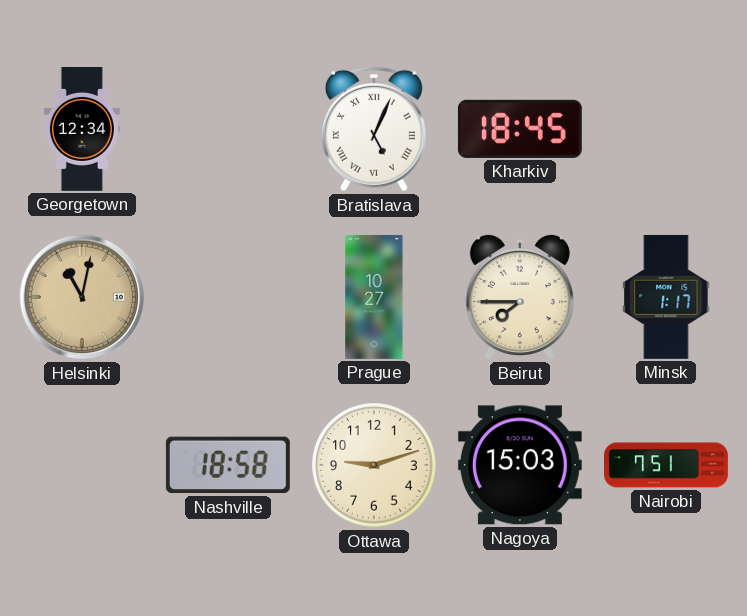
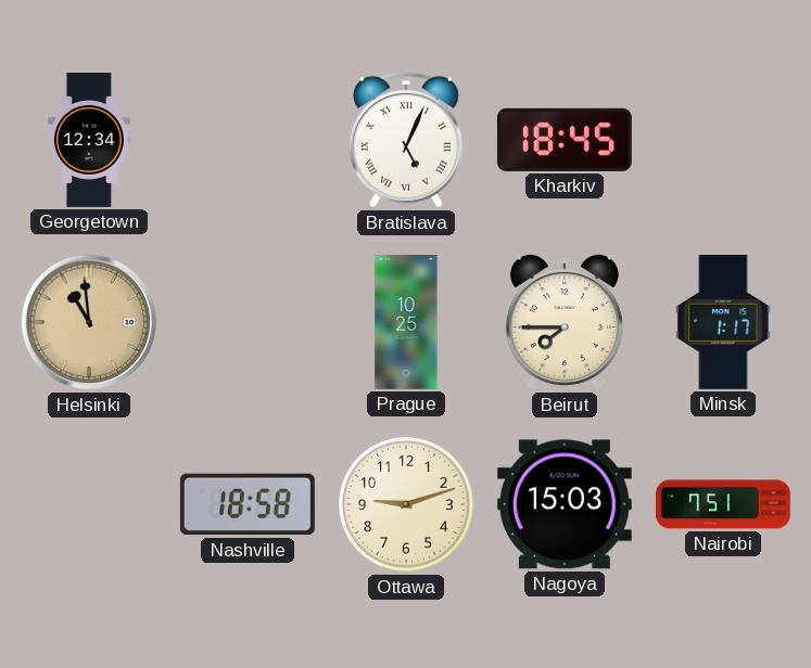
Helsinki: 11:02 -> 10:59 (89, 322)
Prague: 10:27 -> 10:25 (406, 322)
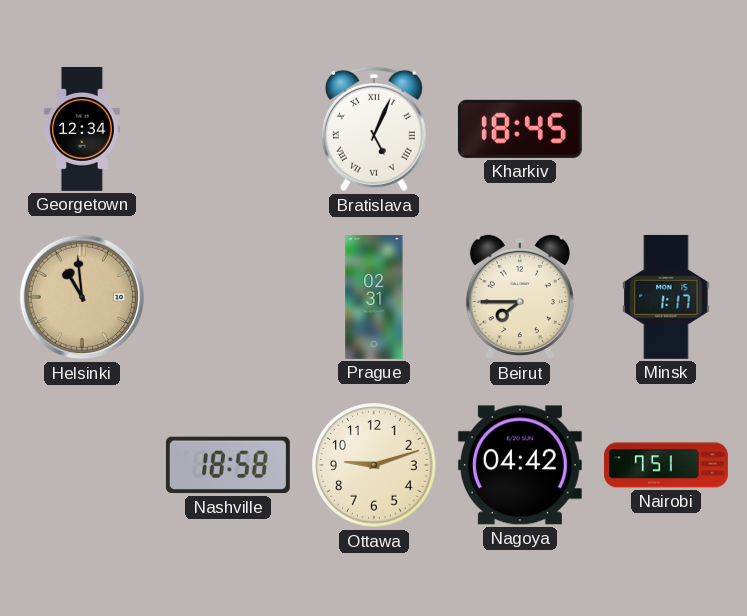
Prague: 10:25 -> 02:31 (374, 297)
Nagoya: 15:03 -> 04:42 (520, 465)
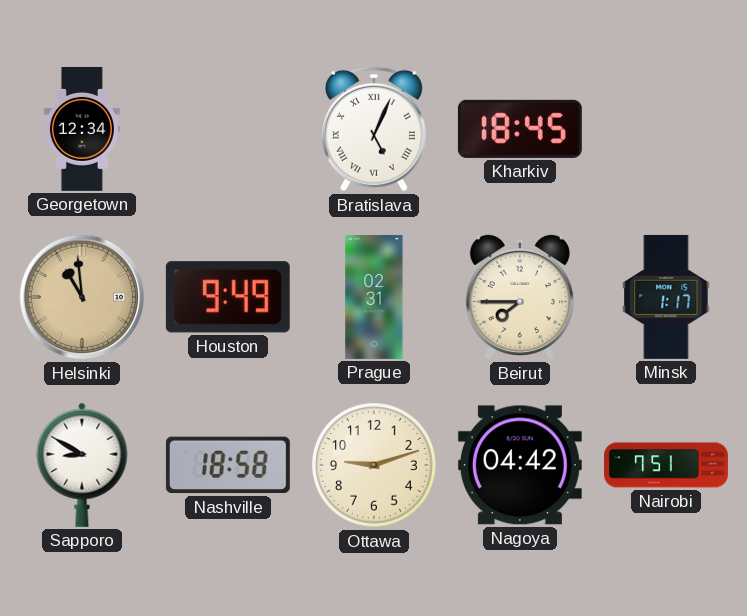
Houston: none -> 9:49 (228, 297)
Sapporo: none -> 8:50 (82, 465)
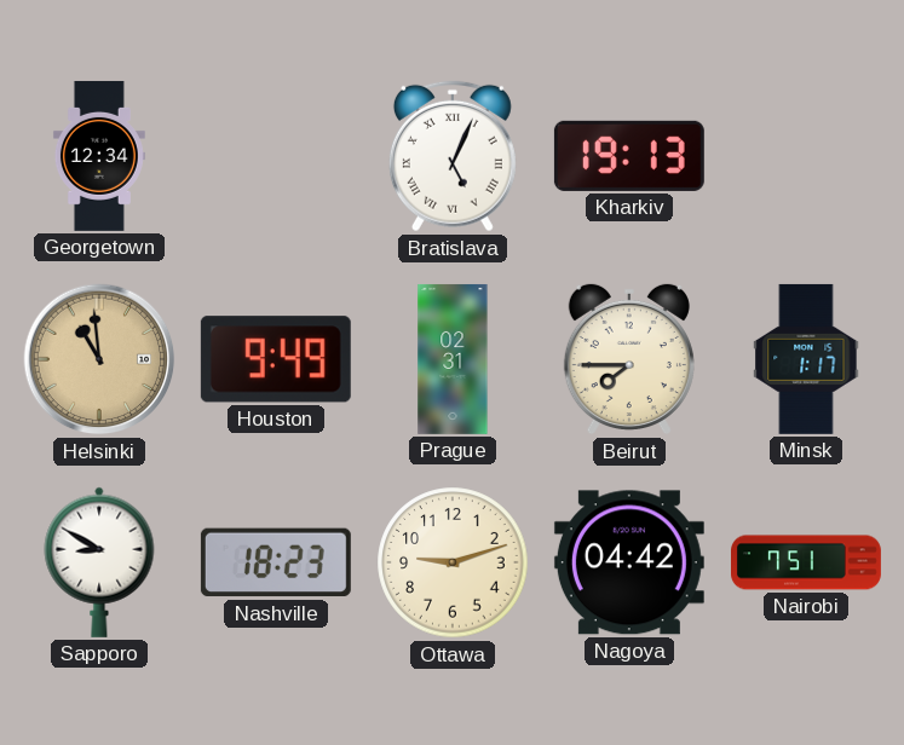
Kharkiv: 18:45 -> 19:13 (629, 156)
Nashville: 18:58 -> 18:23 (276, 562)
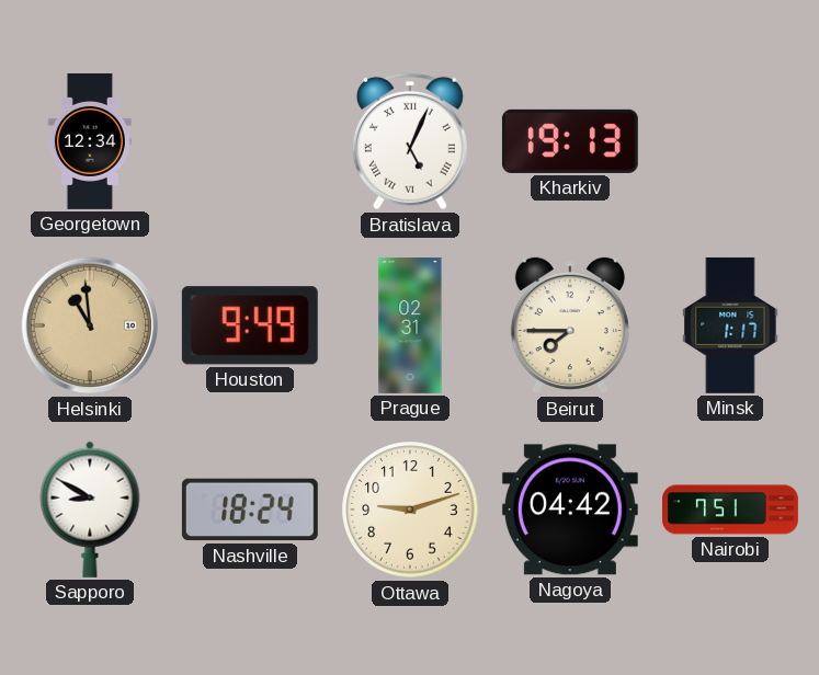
Nashville: 18:23 -> 18:24 (250, 510)
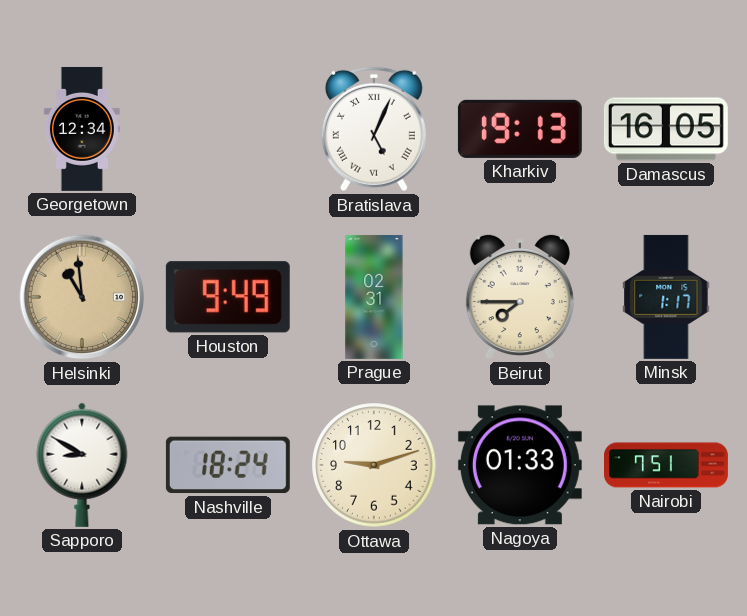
Damascus: none -> 16:05 (666, 129)
Nagoya: 04:42 -> 01:33 (520, 465)
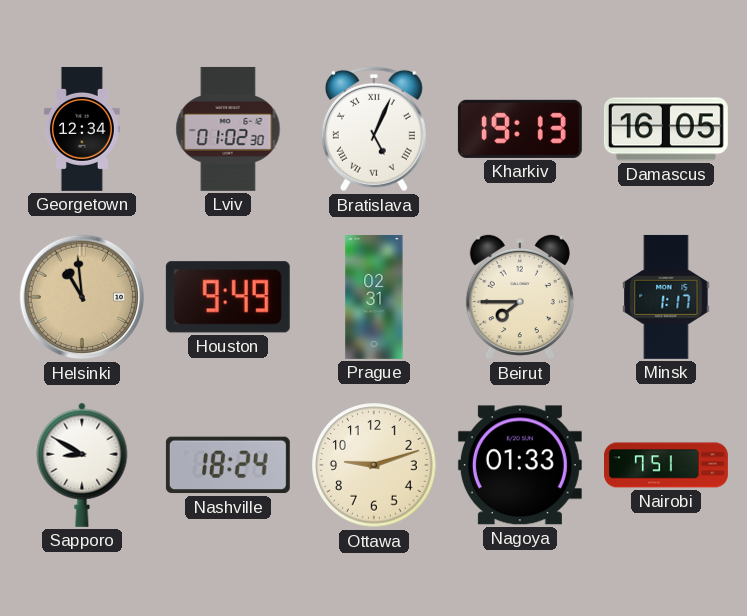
Lviv: none -> 01:02 (228, 129)
